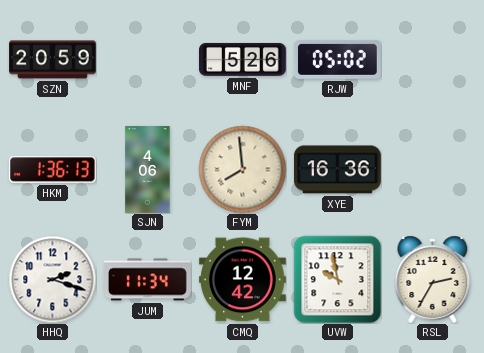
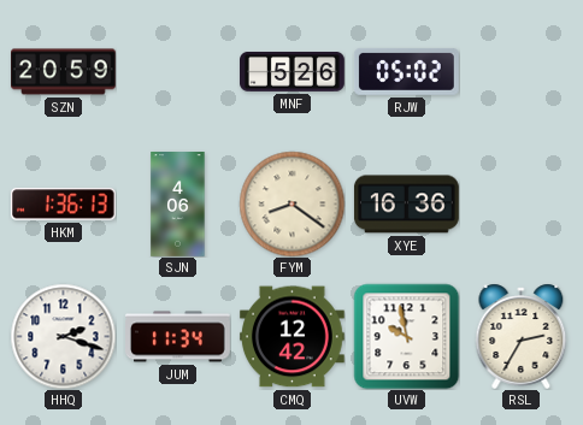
FYM: 7:59 -> 8:21 (291, 203)
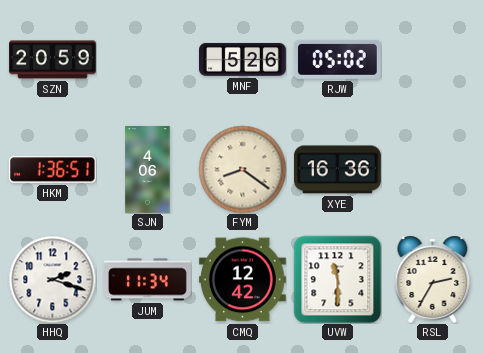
HKM: 1:36:13 -> 1:36:51 (52, 170)
UVW: 9:58 -> 11:30 (337, 279)
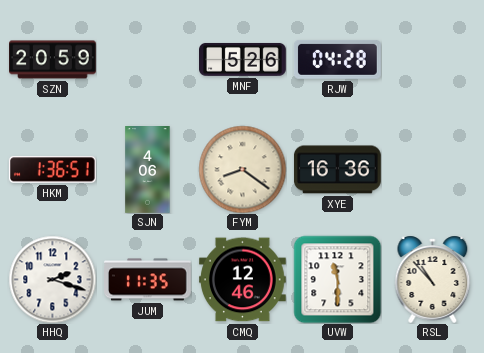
RJW: 05:02 -> 04:28 (337, 59)
JUM: 11:34 -> 11:35 (148, 280)
CMQ: 12:42 -> 12:46 (243, 280)
RSL: 2:35 -> 10:53 (433, 279)
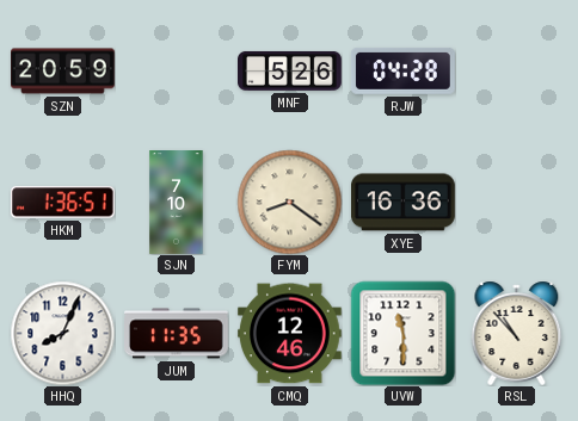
SJN: 4:06 -> 7:10 (177, 203)
HHQ: 2:18 -> 8:04 (62, 333)
